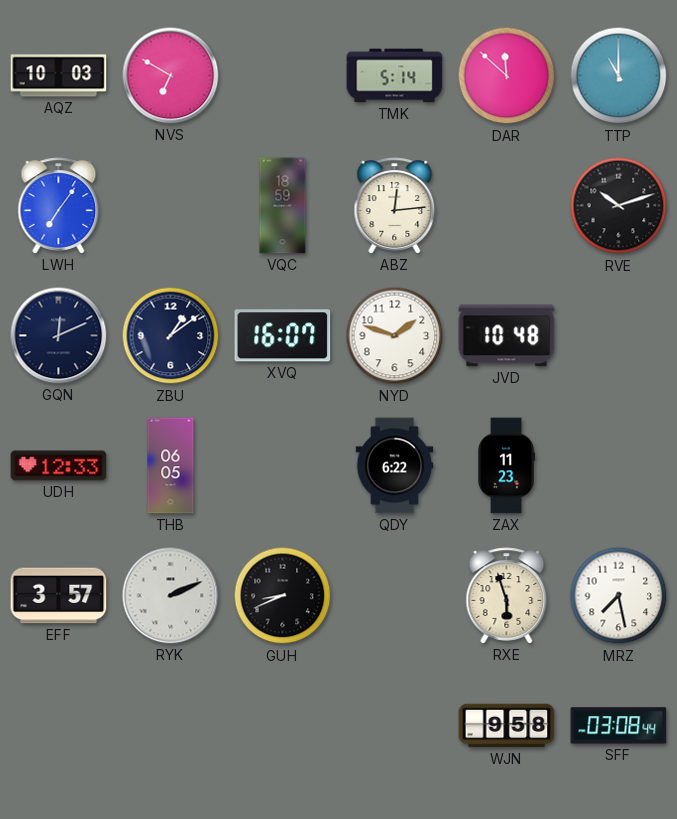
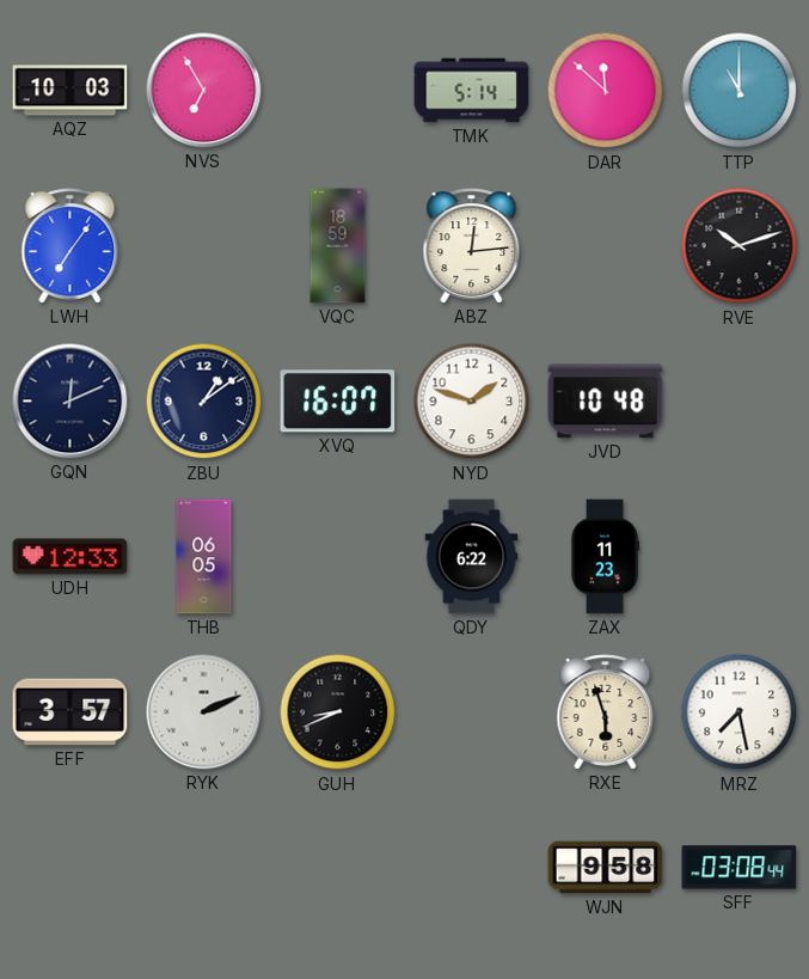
NVS: 6:50 -> 6:55 (204, 91)
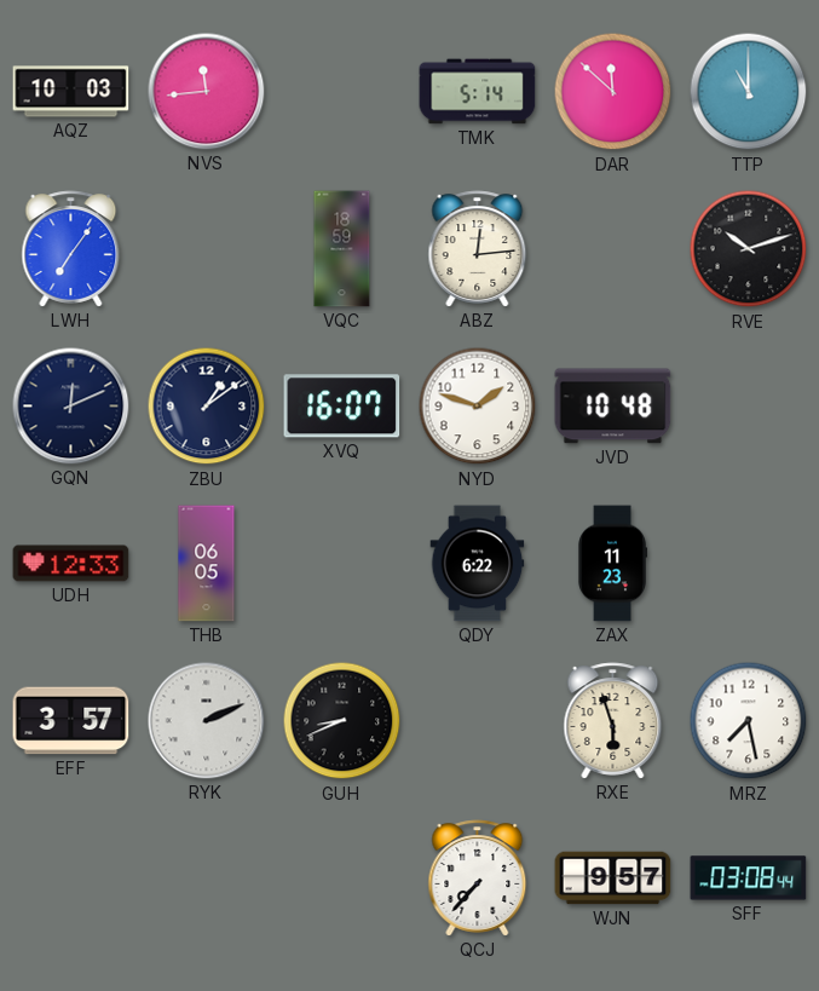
NVS: 6:55 -> 11:44 (207, 92)
QCJ: none -> 7:37 (478, 878)
WJN: 9:58 -> 9:57 (613, 878)
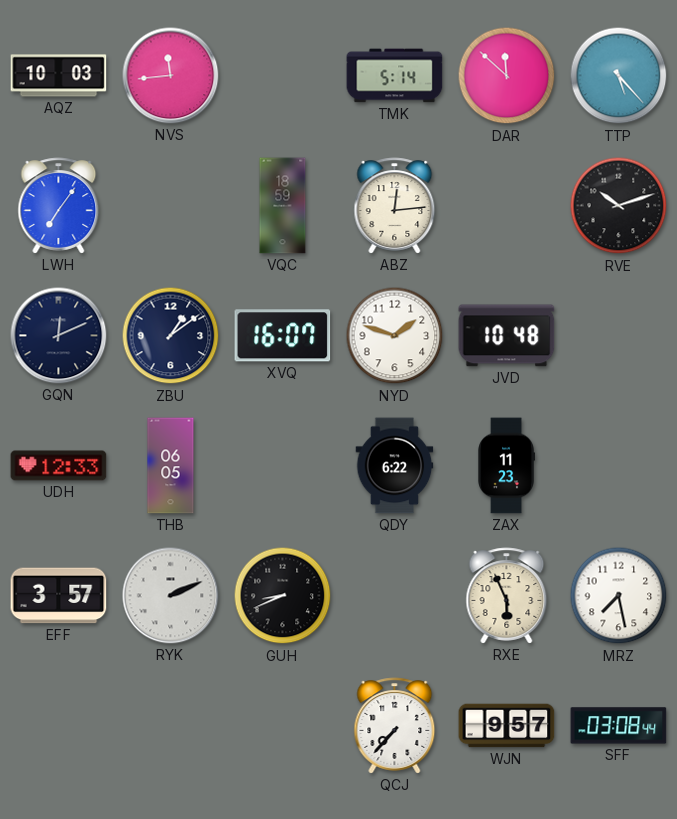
TTP: 11:00 -> 5:23 (619, 76)
RXE: 5:57 -> 5:56 (507, 596)
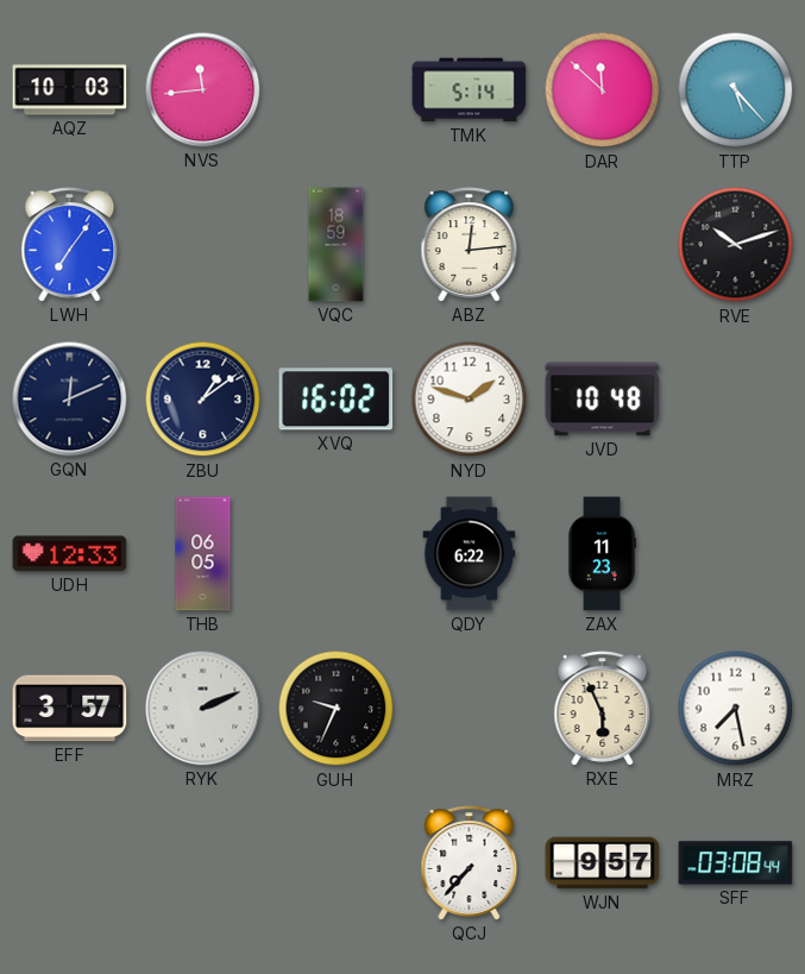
XVQ: 16:07 -> 16:02 (337, 400)
GUH: 8:41 -> 9:34 (337, 709)
